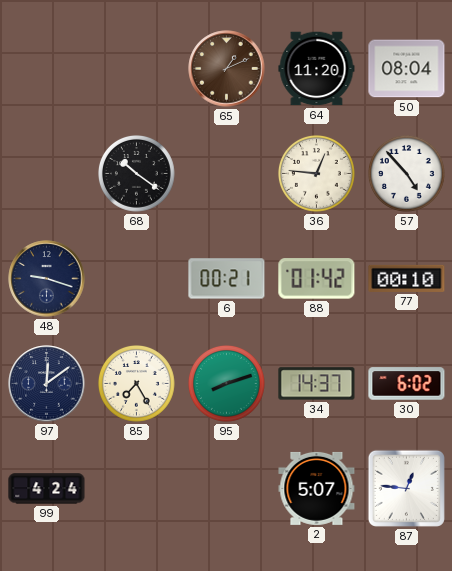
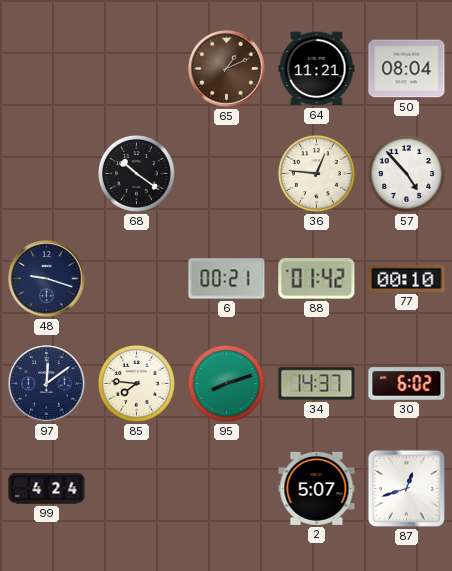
64: 11:20 -> 11:21 (317, 69)
85: 7:25 -> 7:46 (137, 384)
87: 12:46 -> 12:42 (406, 488)
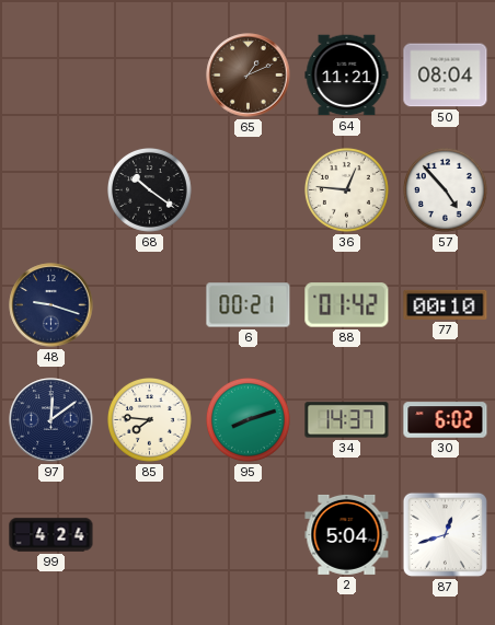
2: 5:07 -> 5:04 (347, 534)
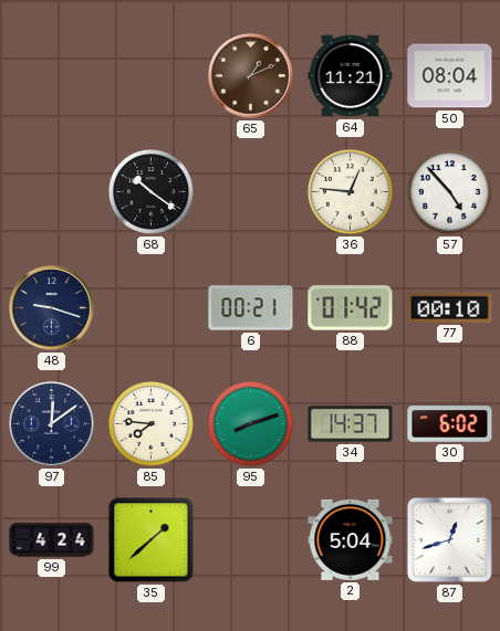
35: none -> 1:38 (152, 540)
